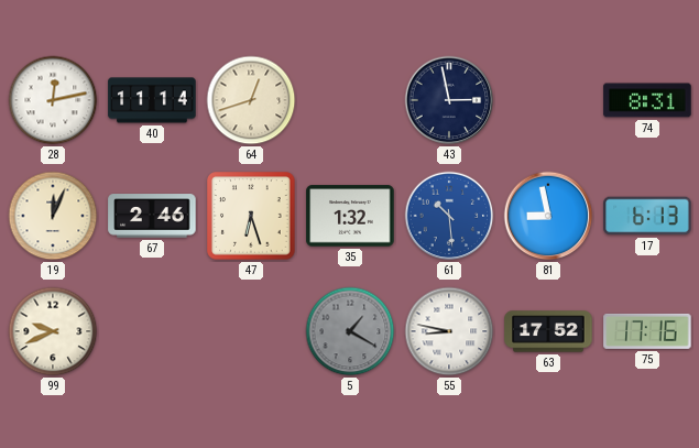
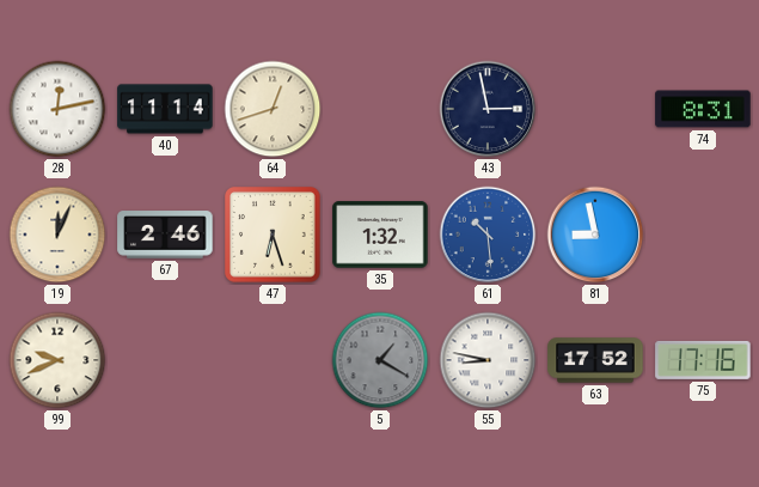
17: 6:13 -> none (647, 216)
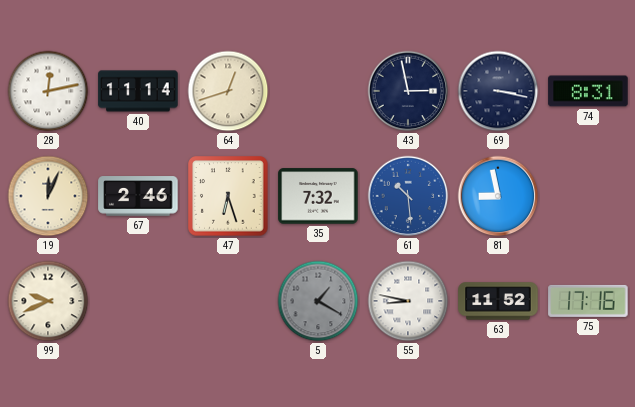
69: none -> 3:17 (498, 91)
35: 1:32 -> 7:32 (318, 196)
63: 17:52 -> 11:52 (498, 301)
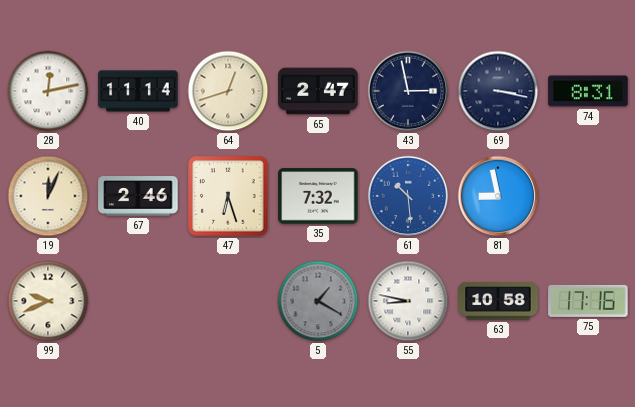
65: none -> 2:47 (318, 91)
63: 11:52 -> 10:58 (498, 301)
